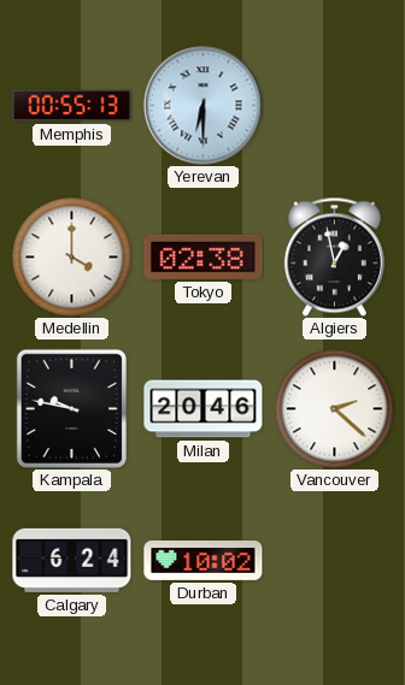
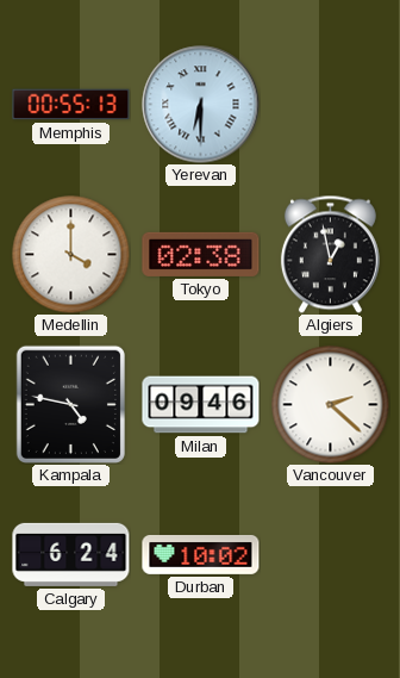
Kampala: 9:47 -> 4:47 (70, 404)
Milan: 20:46 -> 09:46 (201, 405)
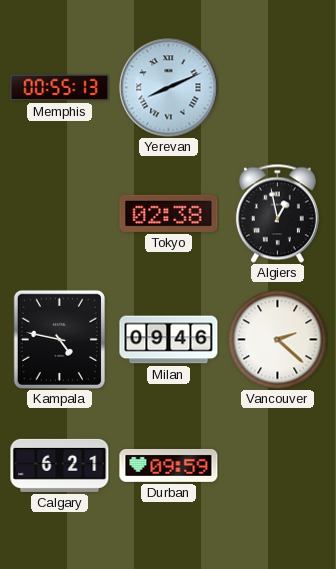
Yerevan: 6:30 -> 8:11 (169, 88)
Medellin: 4:00 -> none (71, 255)
Calgary: 6:24 -> 6:21 (60, 465)
Durban: 10:02 -> 09:59 (169, 466)
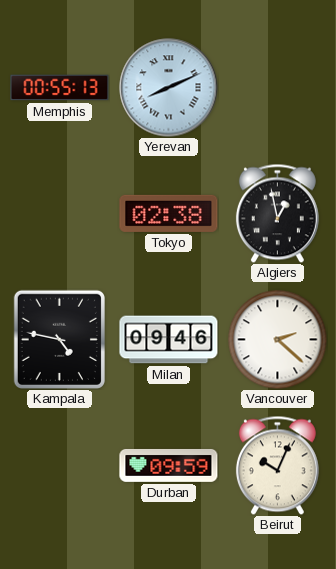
Calgary: 6:21 -> none (60, 465)
Beirut: none -> 10:04 (277, 465)
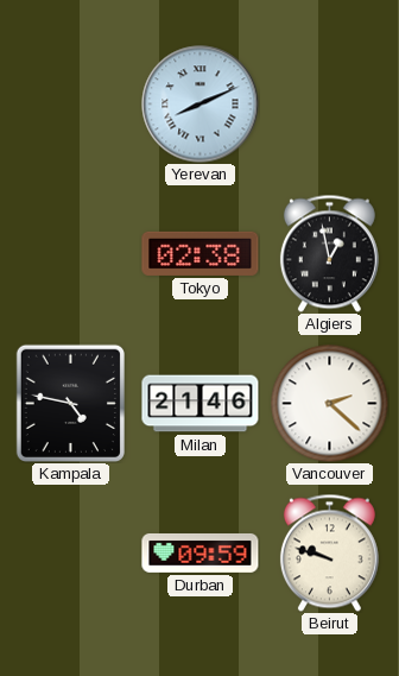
Memphis: 00:55 -> none (60, 88)
Milan: 09:46 -> 21:46 (201, 404)
Beirut: 10:04 -> 9:48 (329, 552)
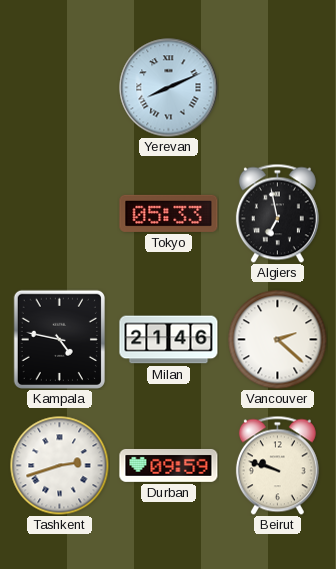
Tokyo: 02:38 -> 05:33 (169, 213)
Algiers: 12:58 -> 6:58 (277, 213)
Tashkent: none -> 2:42 (60, 466)
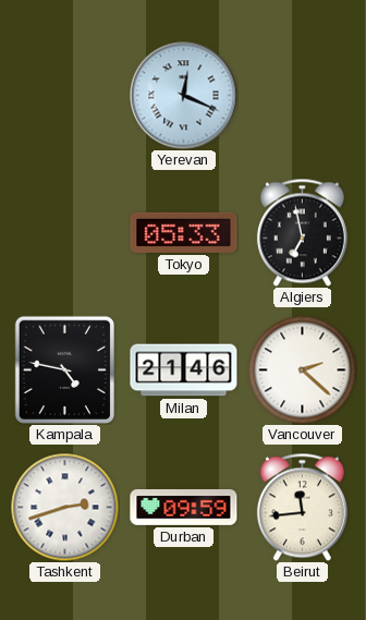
Yerevan: 8:11 -> 12:19 (184, 96)
Beirut: 9:48 -> 11:44 (302, 507)
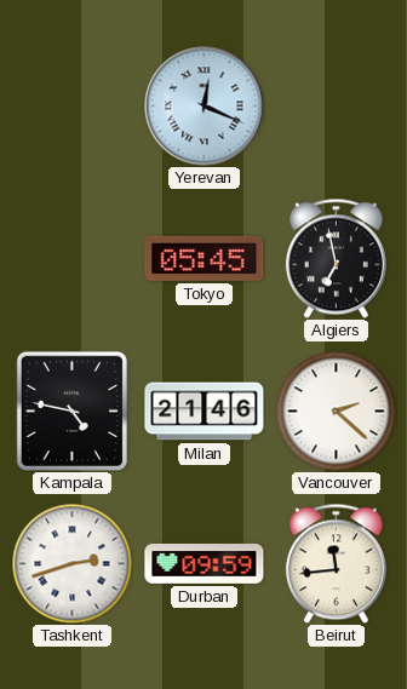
Tokyo: 05:33 -> 05:45 (205, 258)
